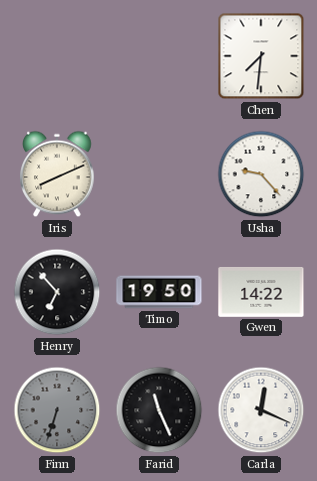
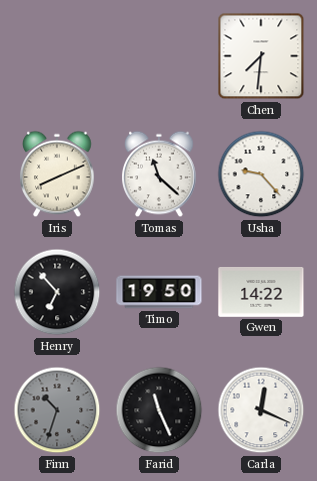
Tomas: none -> 11:22 (160, 174)
Finn: 6:33 -> 10:33 (57, 410)
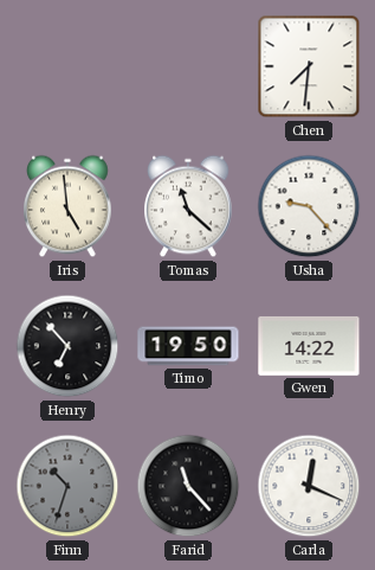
Iris: 8:11 -> 4:59 (69, 206)
Farid: 11:26 -> 11:23 (188, 486)
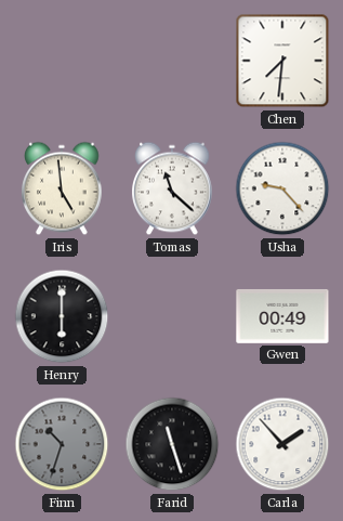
Henry: 6:53 -> 6:00 (62, 316)
Timo: 19:50 -> none (188, 346)
Gwen: 14:22 -> 00:49 (282, 316)
Farid: 11:23 -> 11:27 (172, 444)
Carla: 12:19 -> 1:53 (282, 444)
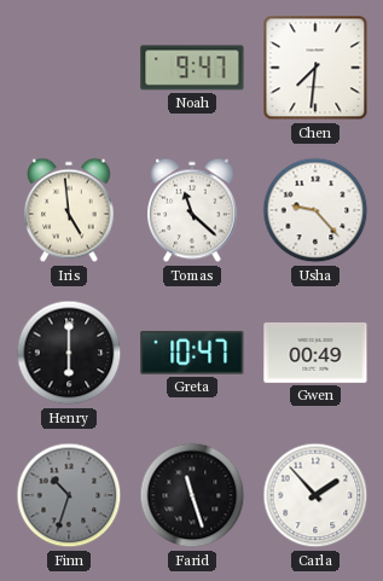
Noah: none -> 9:47 (192, 68)
Greta: none -> 10:47 (192, 353)
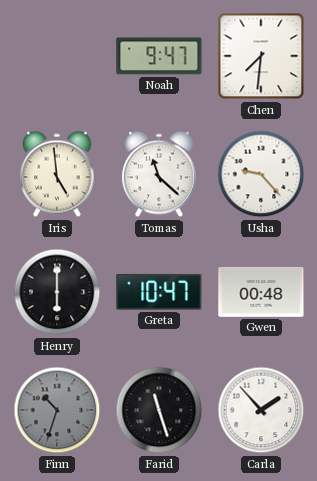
Gwen: 00:49 -> 00:48 (261, 292)
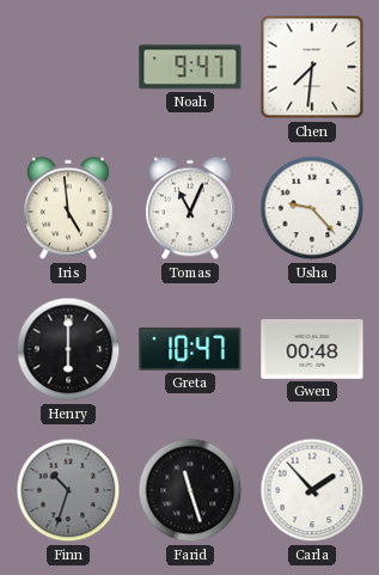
Tomas: 11:22 -> 11:04 (191, 208)
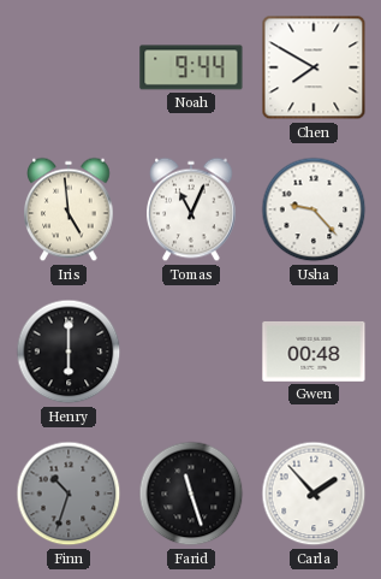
Noah: 9:47 -> 9:44 (191, 67)
Chen: 7:31 -> 7:50 (314, 67)
Greta: 10:47 -> none (190, 349)
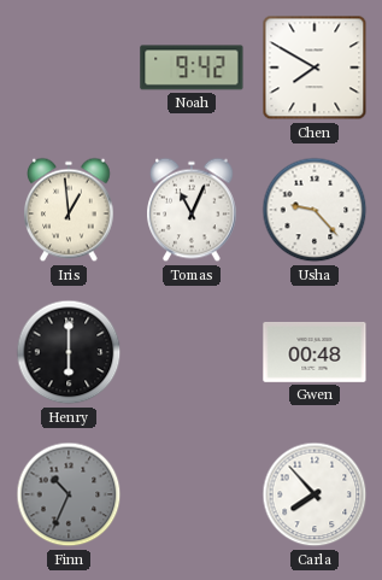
Noah: 9:44 -> 9:42 (192, 68)
Iris: 4:59 -> 12:59 (70, 210)
Finn: 10:33 -> 10:34 (69, 494)
Farid: 11:27 -> none (191, 494)
Carla: 1:53 -> 7:53 (315, 494)
